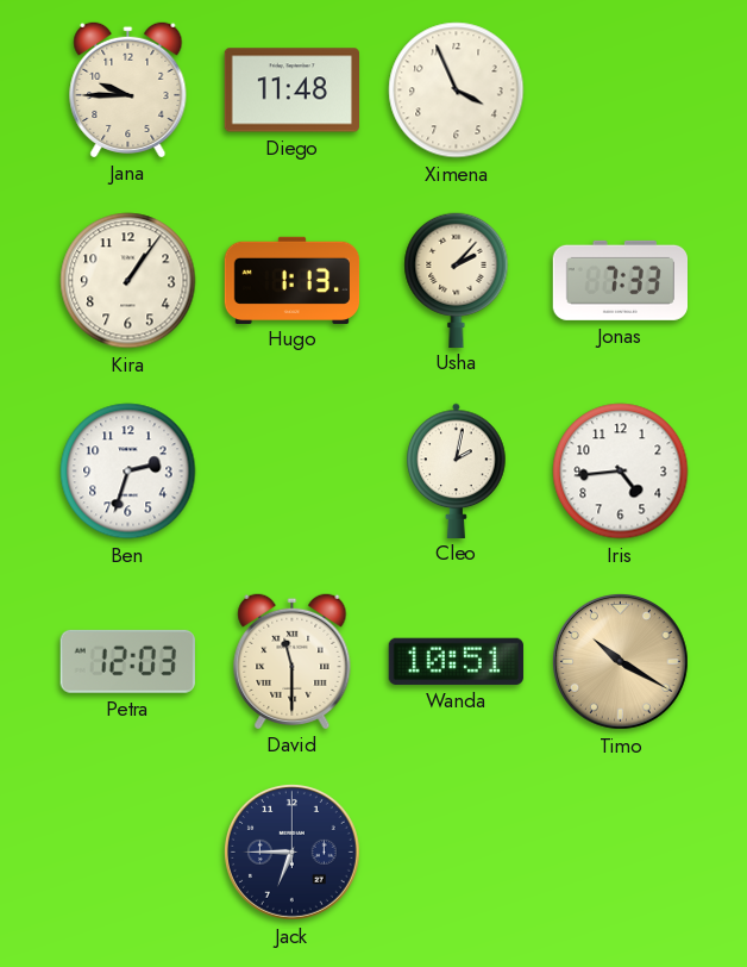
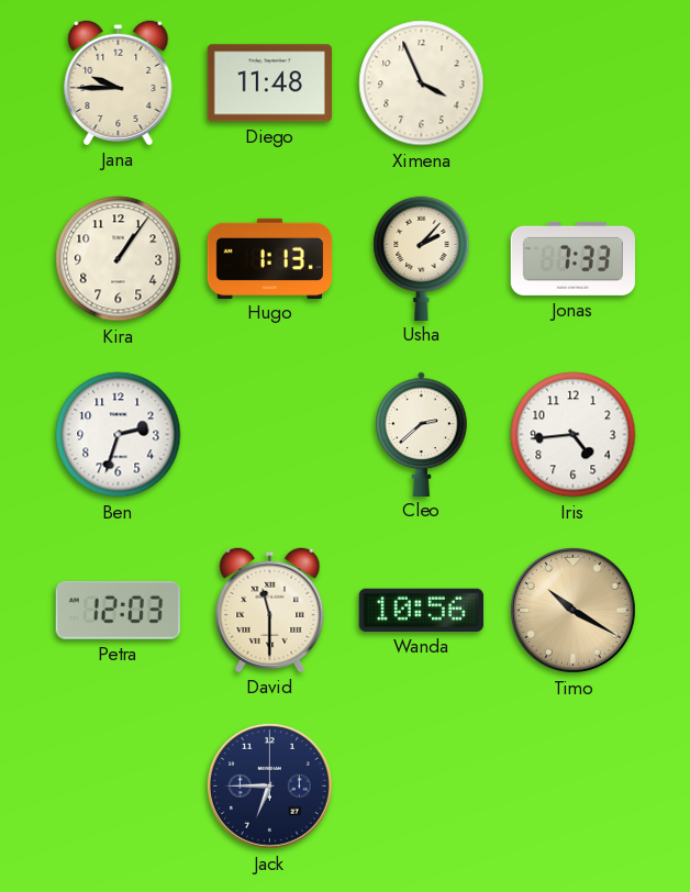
Cleo: 2:02 -> 2:38 (422, 434)
Wanda: 10:51 -> 10:56 (421, 610)
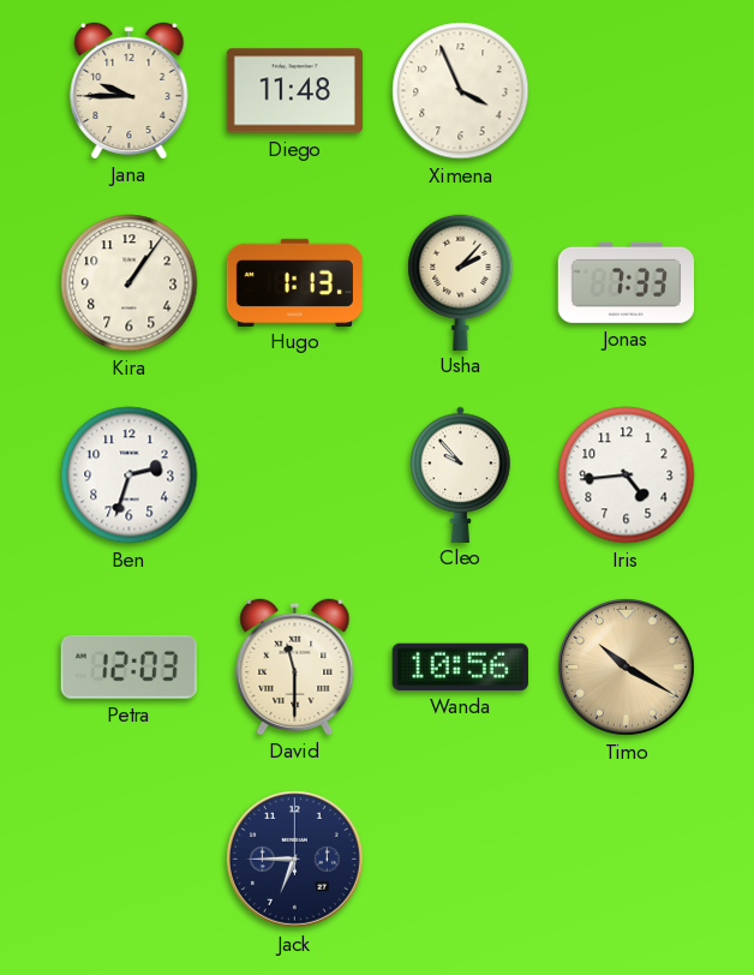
Cleo: 2:38 -> 9:53 (461, 474)
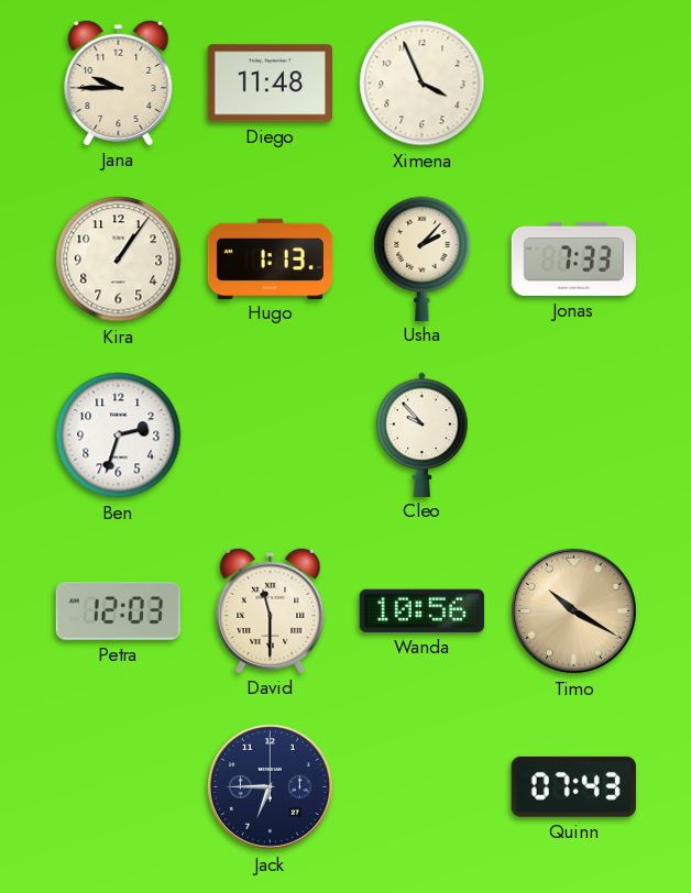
Iris: 4:44 -> none (627, 475)
Quinn: none -> 07:43 (573, 786)
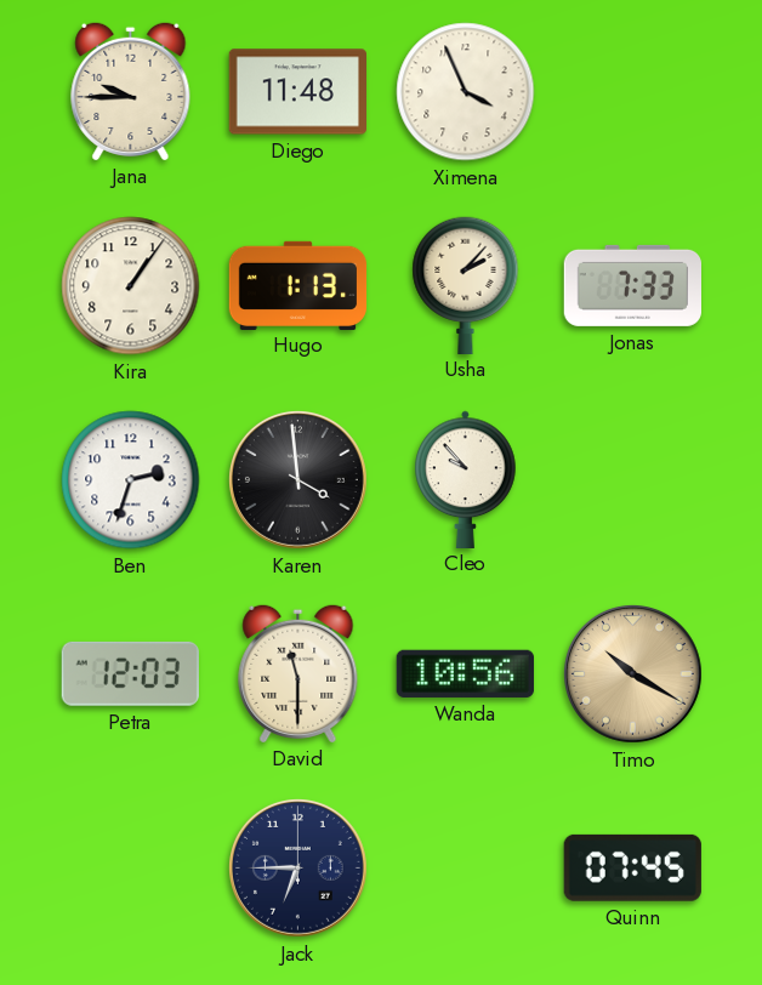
Karen: none -> 3:59 (297, 479)
Quinn: 07:43 -> 07:45 (632, 867)
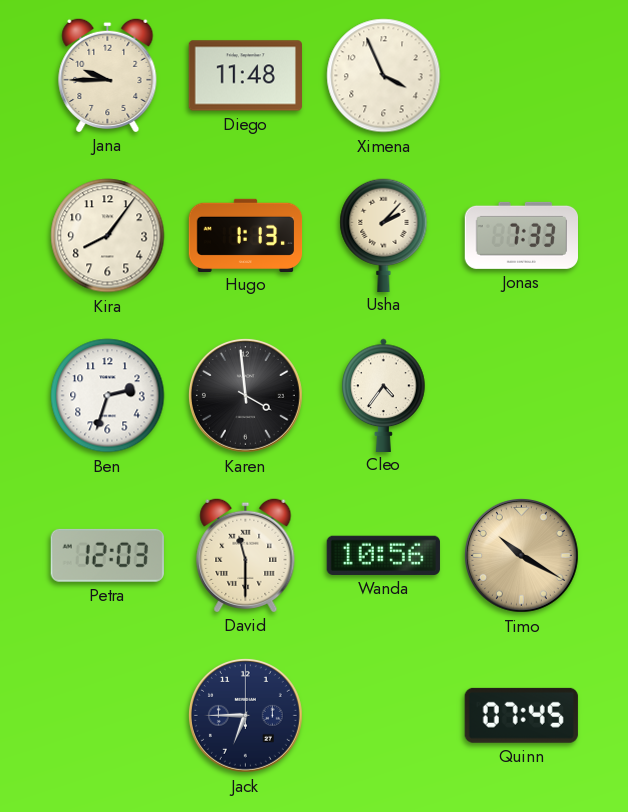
Kira: 1:06 -> 8:06 (108, 236)
Cleo: 9:53 -> 4:36 (384, 395)
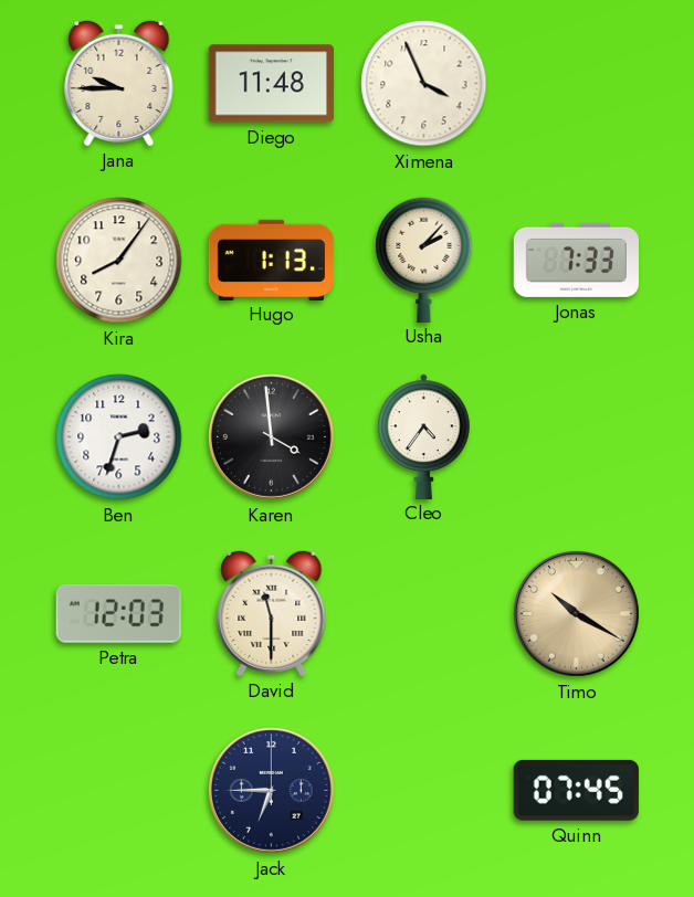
Wanda: 10:56 -> none (383, 555)
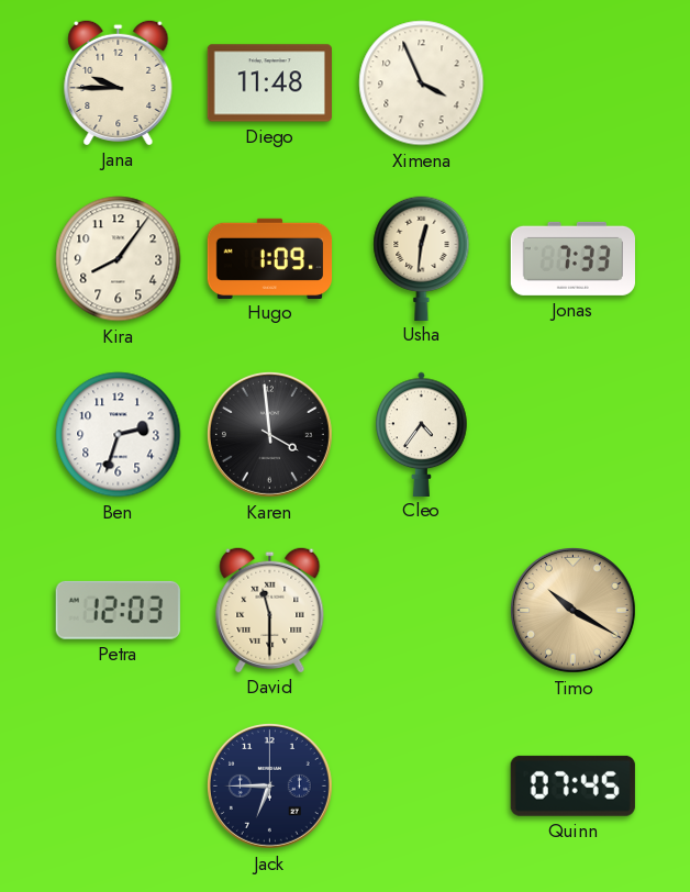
Hugo: 1:13 -> 1:09 (270, 258)
Usha: 2:07 -> 12:31 (422, 258)
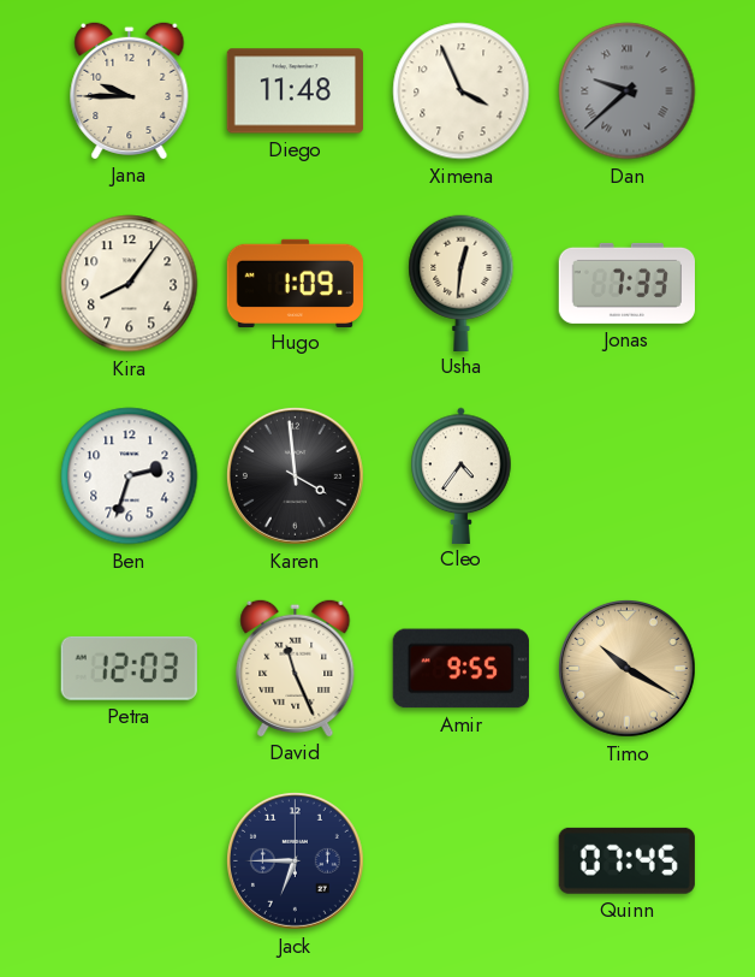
Dan: none -> 9:38 (628, 91)
David: 11:30 -> 11:26 (296, 668)
Amir: none -> 9:55 (460, 669)
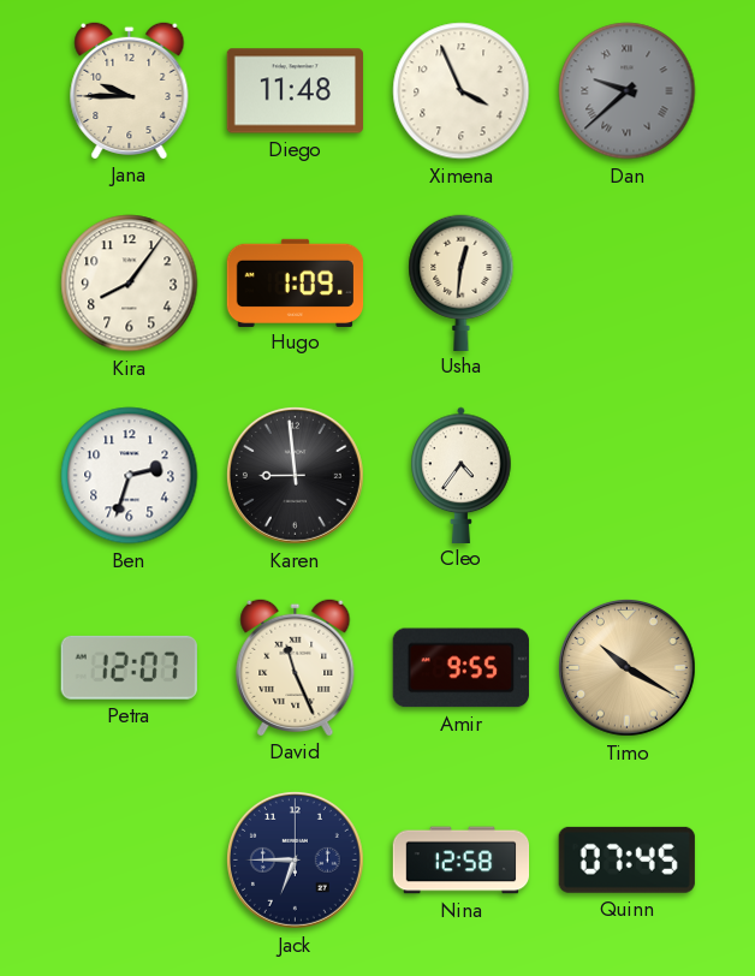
Jonas: 7:33 -> none (626, 283)
Karen: 3:59 -> 8:59 (295, 475)
Petra: 12:03 -> 12:07 (129, 667)
Nina: none -> 12:58 (462, 861)
